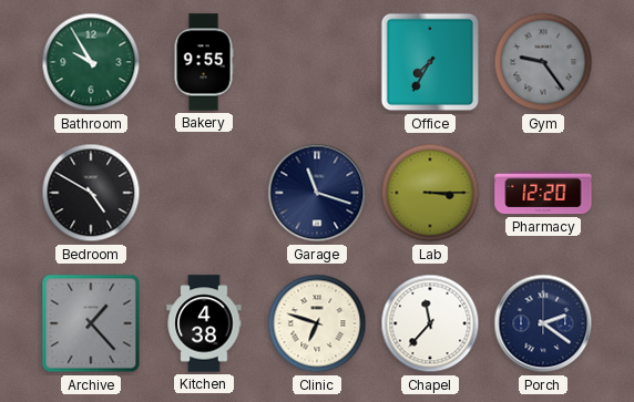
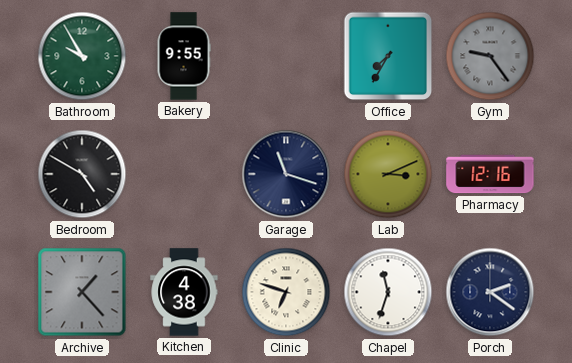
Lab: 3:15 -> 3:11 (388, 174)
Pharmacy: 12:20 -> 12:16 (490, 174)
Chapel: 11:37 -> 11:33 (388, 292)
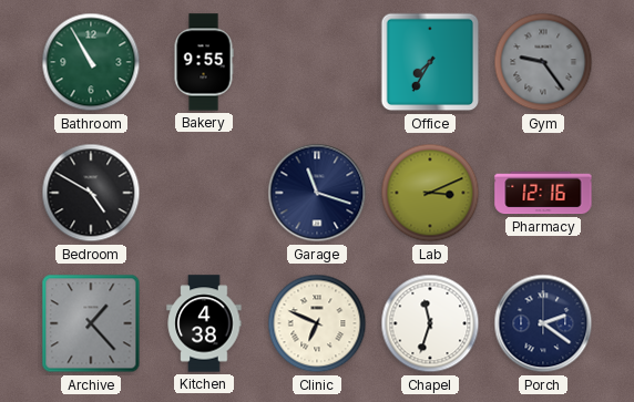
Bathroom: 9:55 -> 10:55 (91, 62)
Clinic: 6:48 -> 6:49 (317, 323)
